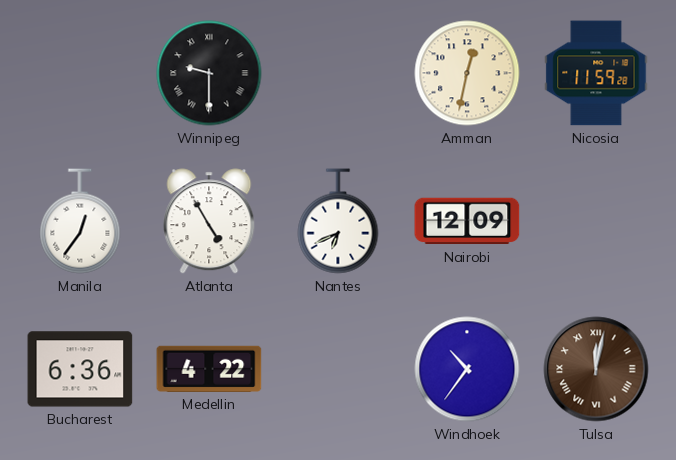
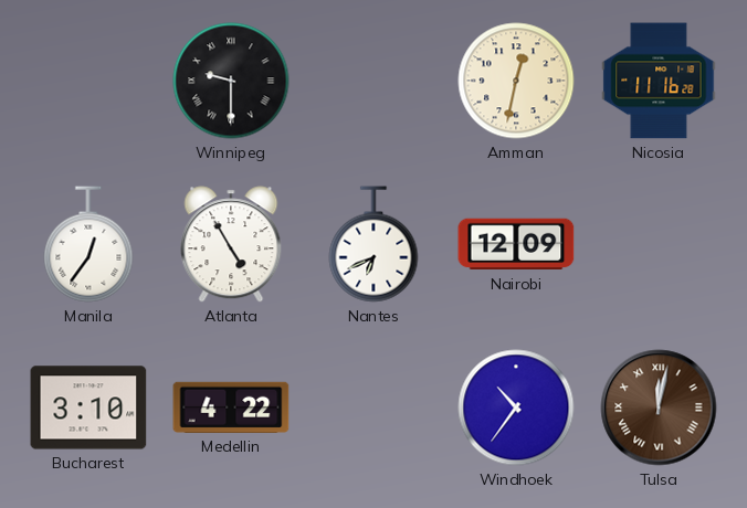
Nicosia: 11:59 -> 11:16 (659, 81)
Bucharest: 6:36 -> 3:10 (88, 408)
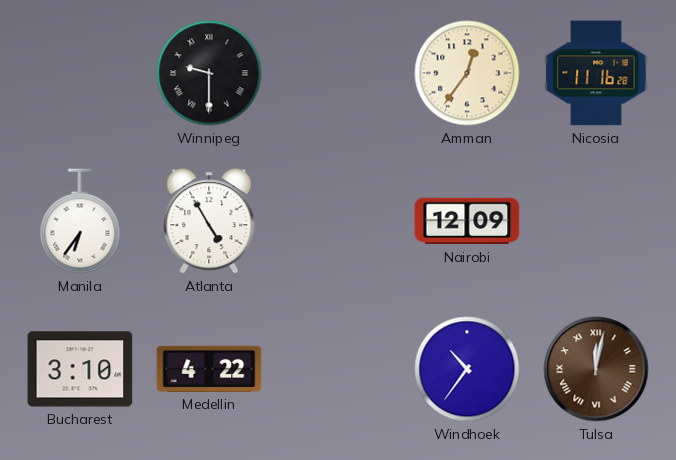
Amman: 12:32 -> 12:36 (467, 73)
Manila: 12:36 -> 6:36 (80, 221)
Nantes: 6:41 -> none (373, 244)
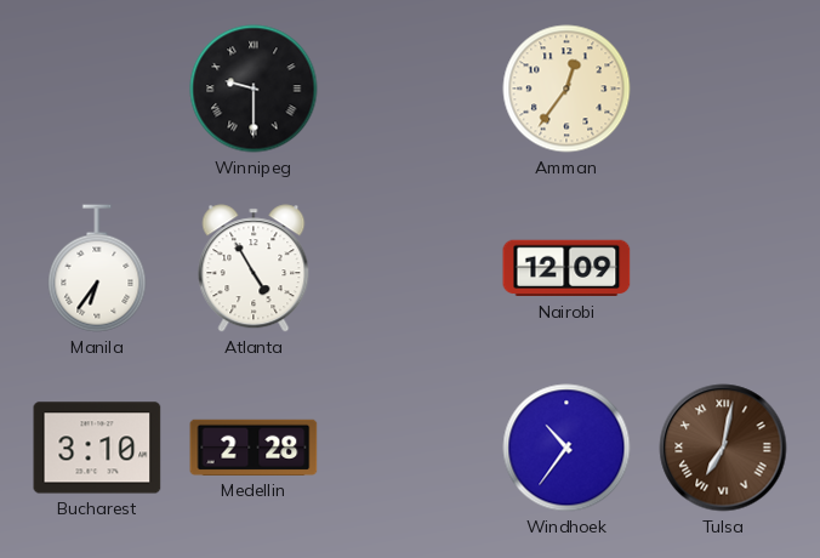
Nicosia: 11:16 -> none (596, 73)
Medellin: 4:22 -> 2:28 (254, 448)
Tulsa: 12:02 -> 7:02 (723, 448)
